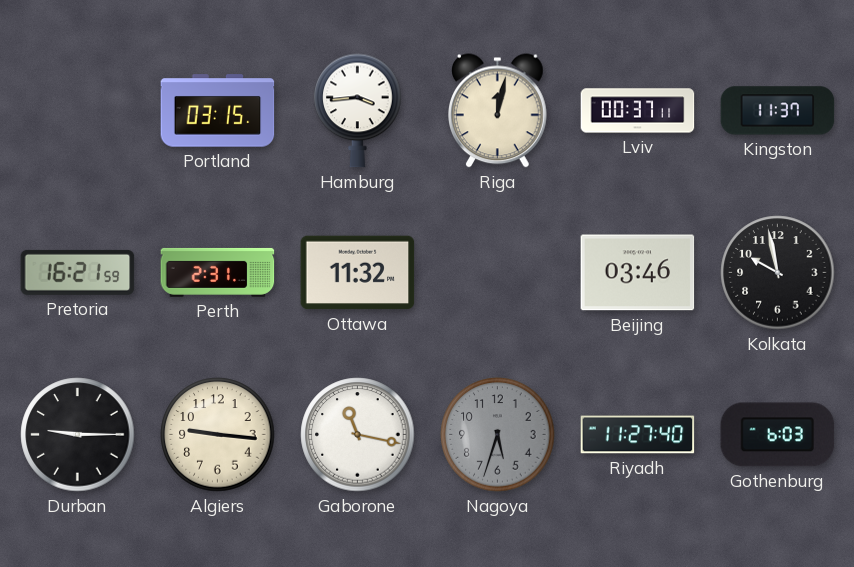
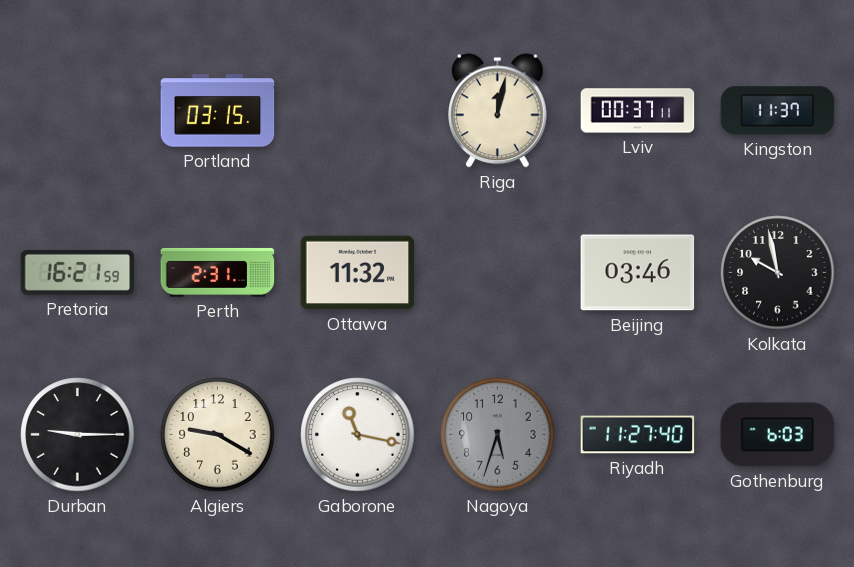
Hamburg: 3:44 -> none (358, 111)
Algiers: 9:16 -> 9:20 (218, 435)
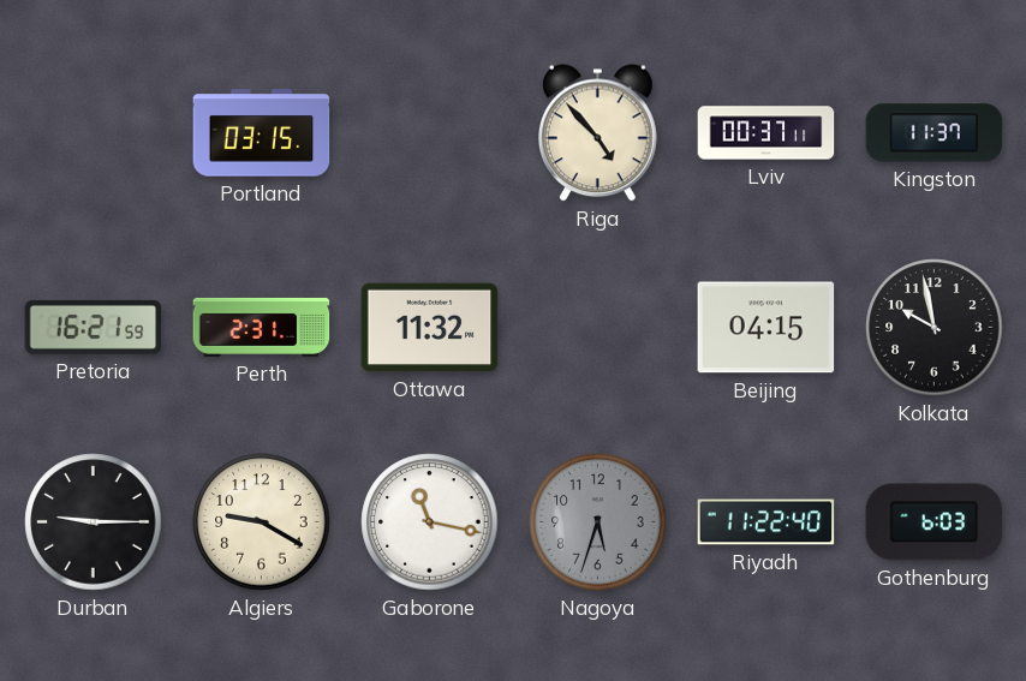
Riga: 12:02 -> 4:53 (598, 133)
Beijing: 03:46 -> 04:15 (766, 328)
Riyadh: 11:27 -> 11:22 (766, 522)
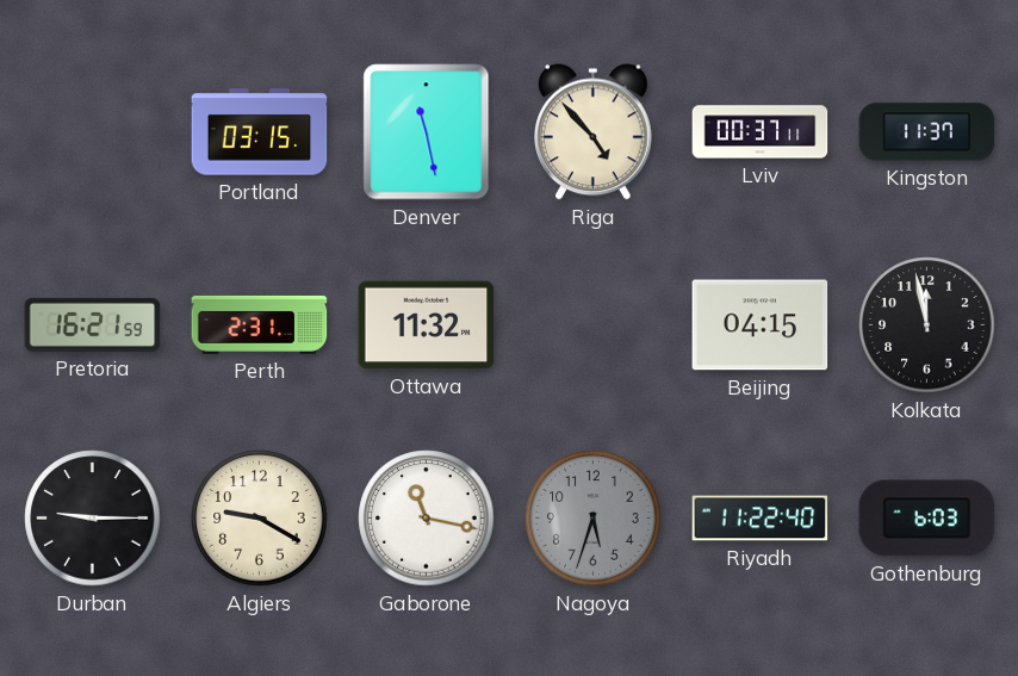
Denver: none -> 11:28 (427, 132)
Kolkata: 9:58 -> 11:58 (927, 325)
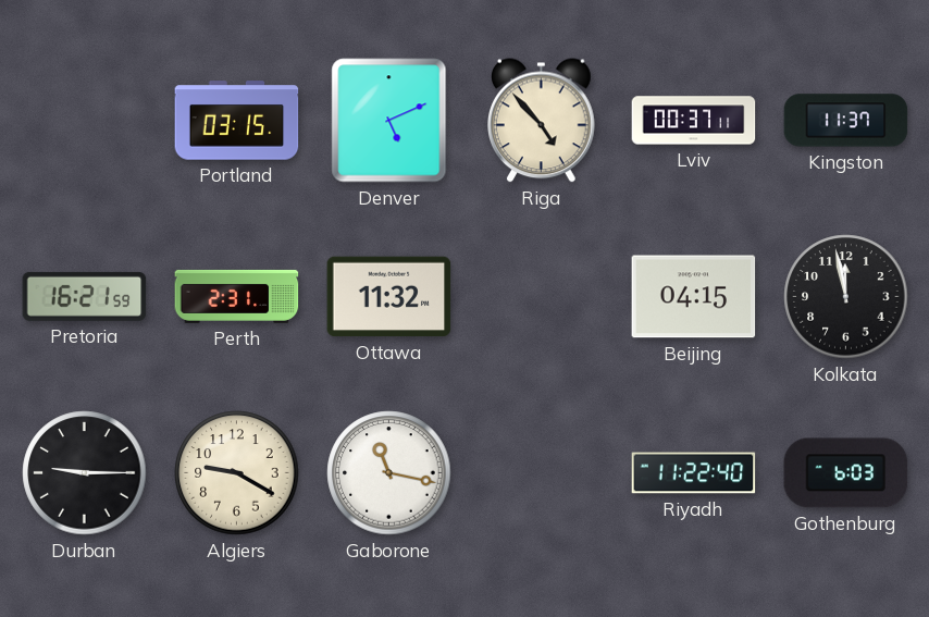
Denver: 11:28 -> 5:11 (389, 121)
Nagoya: 5:33 -> none (594, 519)
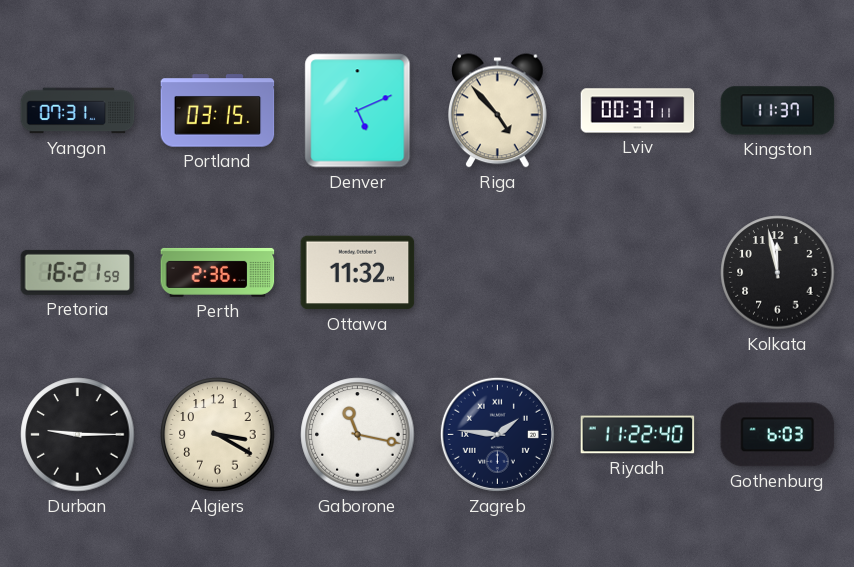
Yangon: none -> 07:31 (78, 111)
Perth: 2:31 -> 2:36 (218, 272)
Beijing: 04:15 -> none (694, 297)
Algiers: 9:20 -> 3:20 (218, 435)
Zagreb: none -> 1:46 (497, 434)
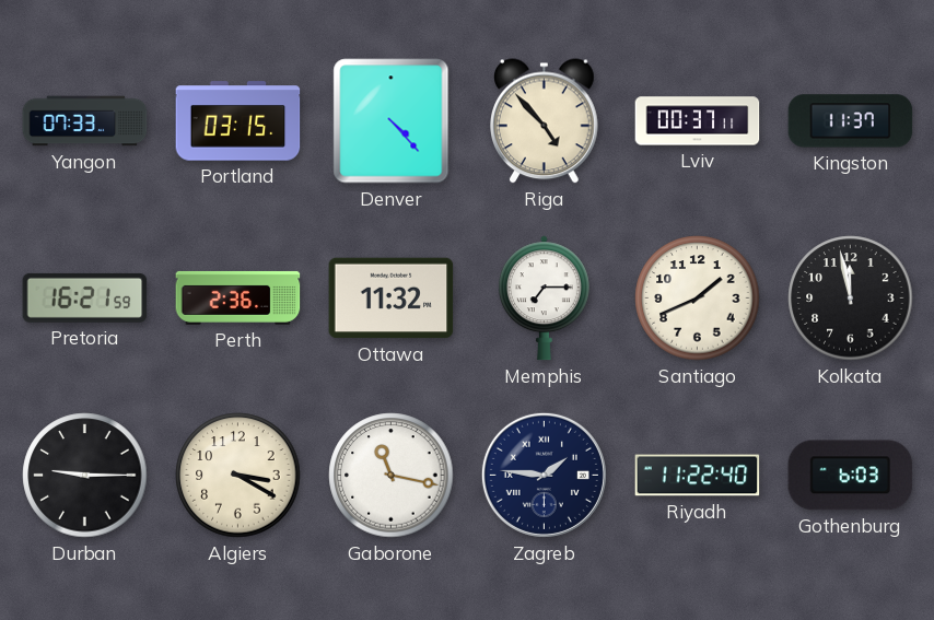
Yangon: 07:31 -> 07:33 (85, 121)
Denver: 5:11 -> 4:23 (392, 121)
Memphis: none -> 7:15 (544, 299)
Santiago: none -> 1:41 (698, 299)
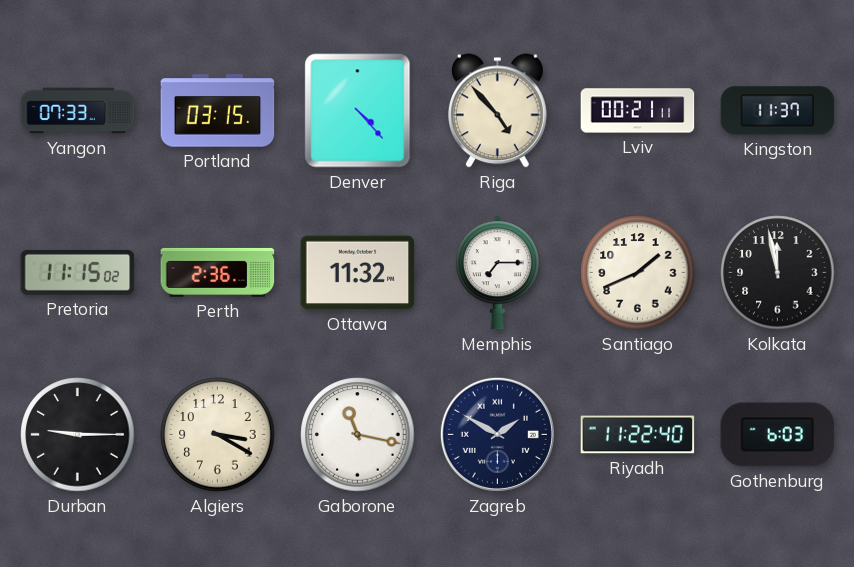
Lviv: 00:37 -> 00:21 (638, 111)
Pretoria: 16:21 -> 11:15 (78, 272)
Zagreb: 1:46 -> 1:50 (497, 434)
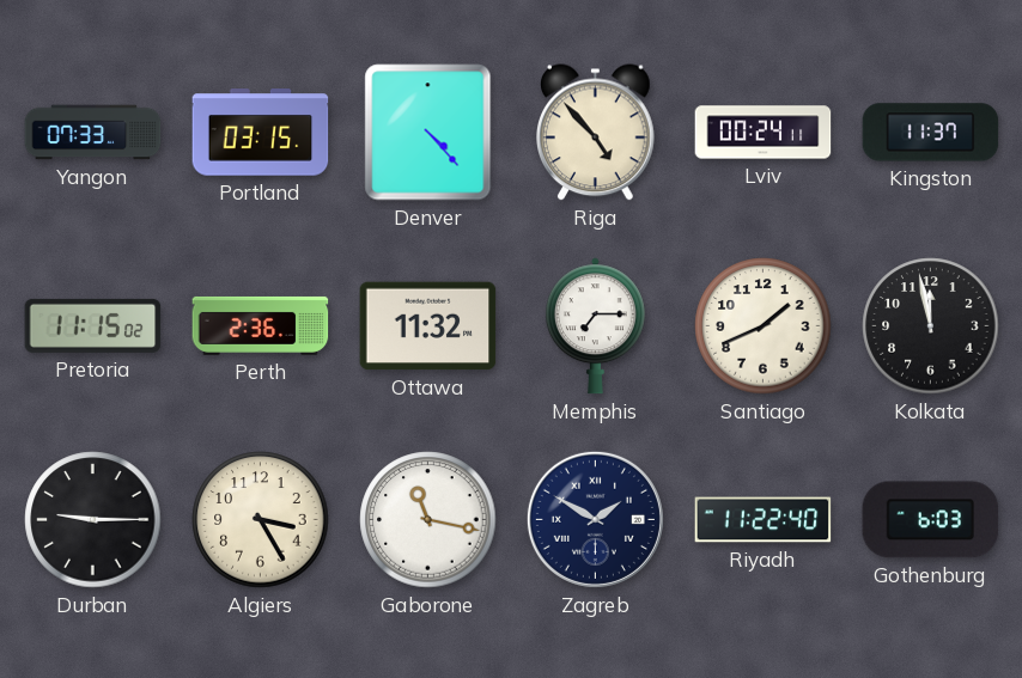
Lviv: 00:21 -> 00:24 (764, 133)
Algiers: 3:20 -> 3:25 (261, 520)
